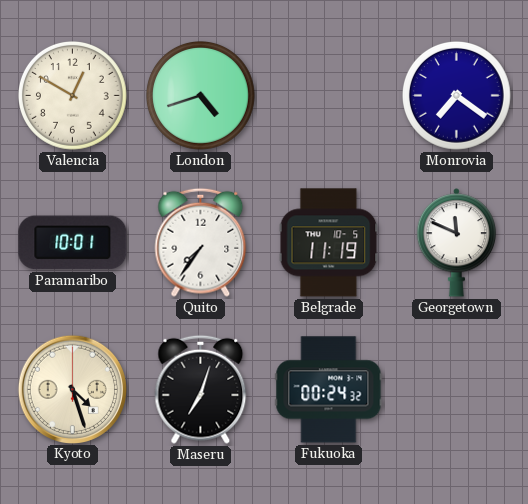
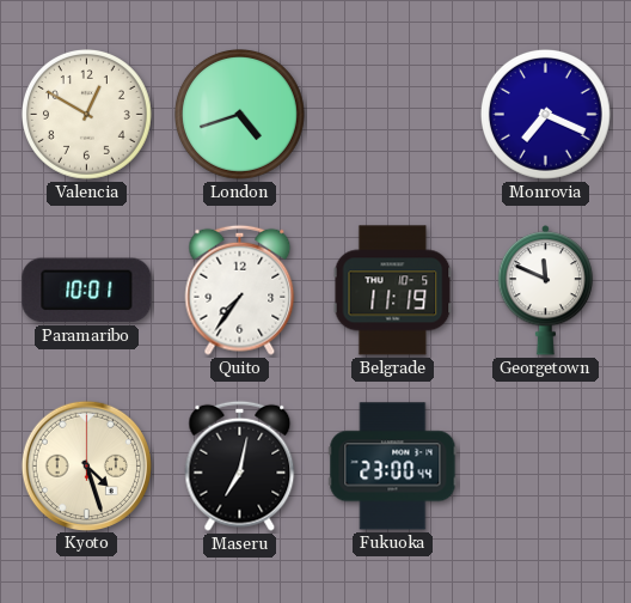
Monrovia: 7:21 -> 7:19 (546, 115)
Maseru: 7:03 -> 7:02 (240, 465)
Fukuoka: 00:24 -> 23:00 (393, 467)
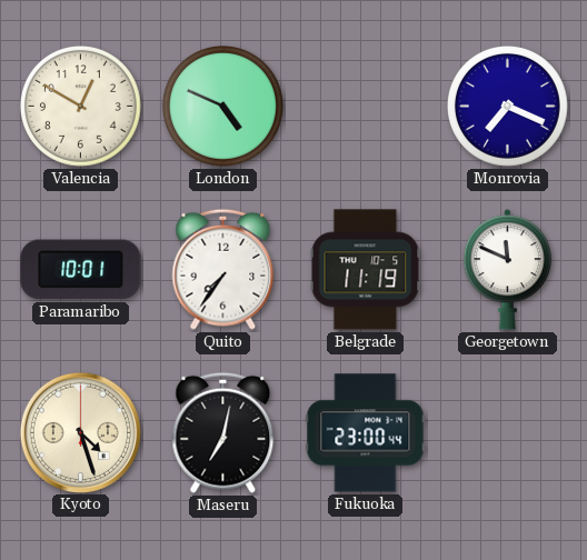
London: 4:42 -> 4:49 (223, 107)
